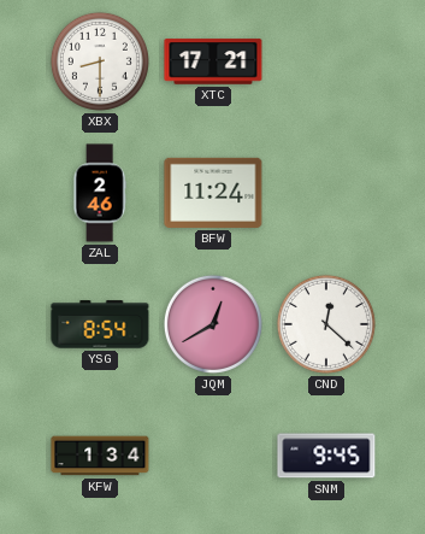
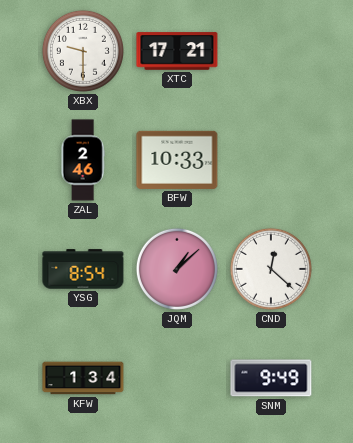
XBX: 8:30 -> 9:30 (83, 51)
BFW: 11:24 -> 10:33 (177, 160)
JQM: 12:40 -> 1:08 (177, 269)
SNM: 9:45 -> 9:49 (271, 378)
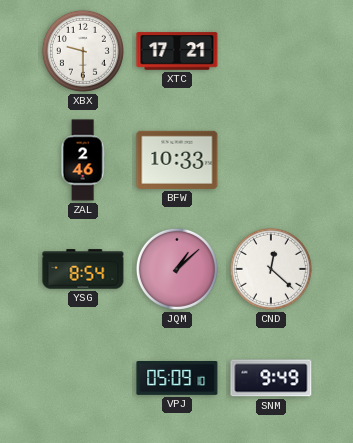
KFW: 1:34 -> none (83, 378)
VPJ: none -> 05:09 (177, 378)
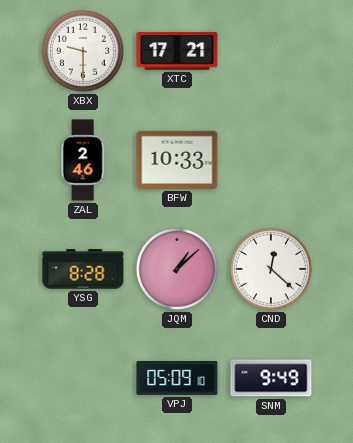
YSG: 8:54 -> 8:28 (83, 269)
